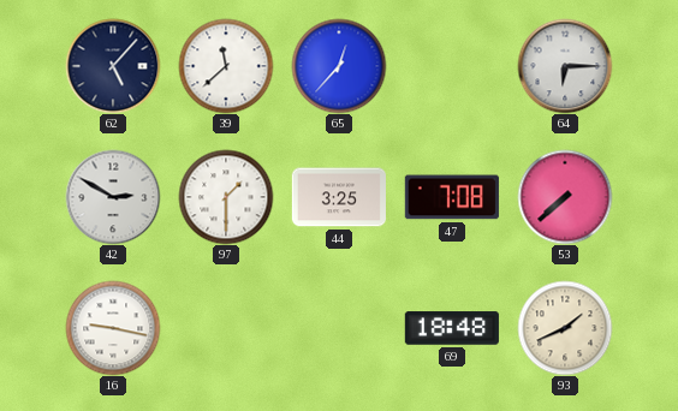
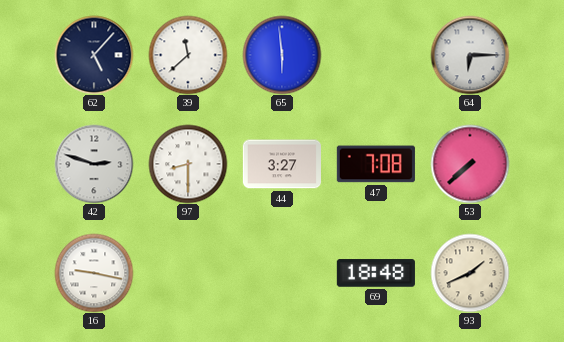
65: 12:37 -> 5:59 (282, 55)
42: 2:50 -> 2:48 (94, 164)
97: 1:30 -> 8:30 (188, 164)
44: 3:25 -> 3:27 (282, 164)
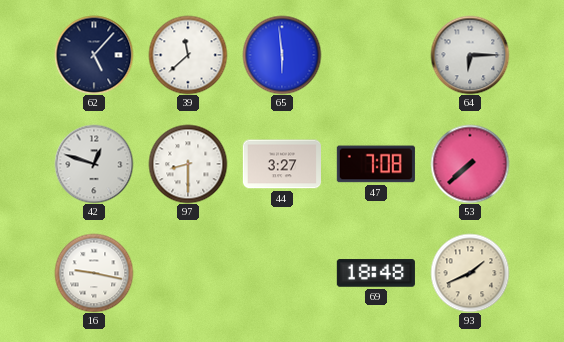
42: 2:48 -> 12:48 (94, 164)
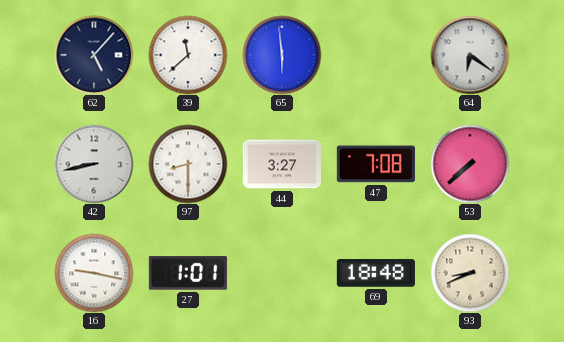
64: 6:15 -> 6:21 (470, 55)
42: 12:48 -> 8:43 (94, 164)
27: none -> 1:01 (188, 273)
93: 1:41 -> 8:41 (470, 273)
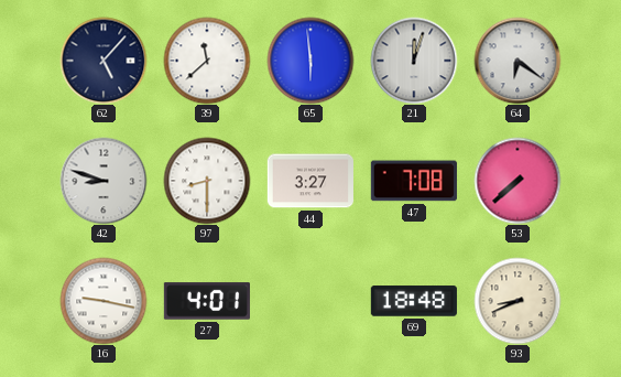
21: none -> 12:03 (414, 61)
42: 8:43 -> 8:48 (103, 181)
27: 1:01 -> 4:01 (207, 301)
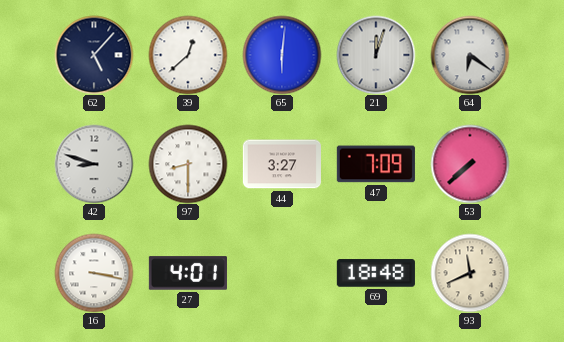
39: 11:38 -> 12:38 (188, 55)
65: 5:59 -> 6:01 (282, 55)
47: 7:08 -> 7:09 (376, 164)
16: 9:17 -> 3:17 (94, 273)
93: 8:41 -> 11:41 (470, 273)
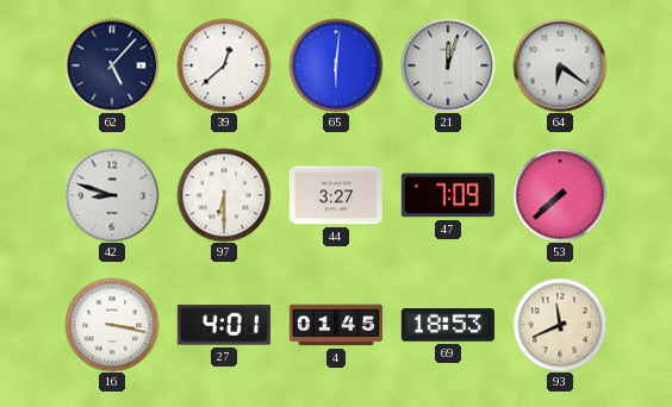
97: 8:30 -> 6:30 (224, 195)
4: none -> 01:45 (336, 325)
69: 18:48 -> 18:53 (448, 325)
